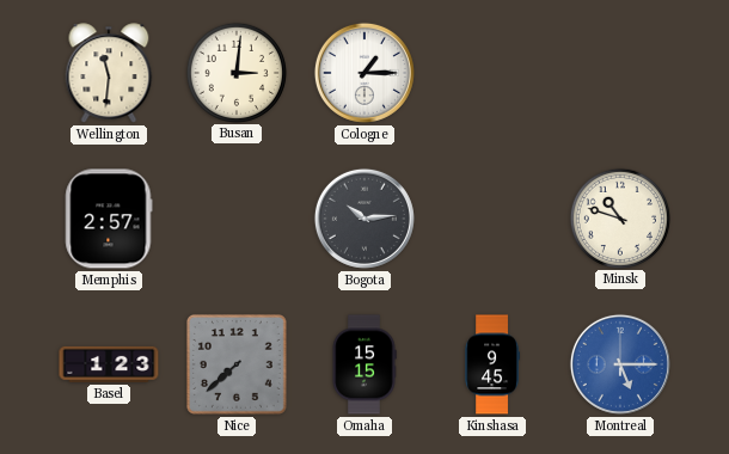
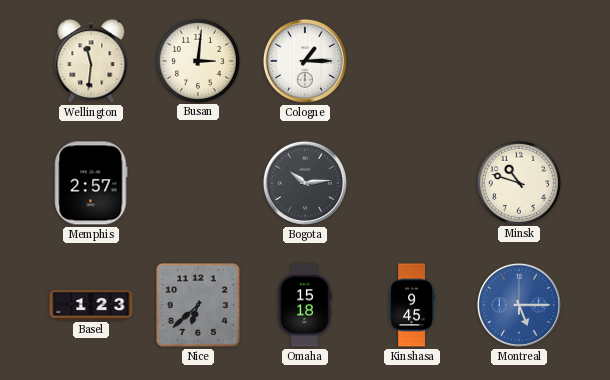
Nice: 7:38 -> 6:38 (198, 305)
Omaha: 15:15 -> 15:18 (305, 305)
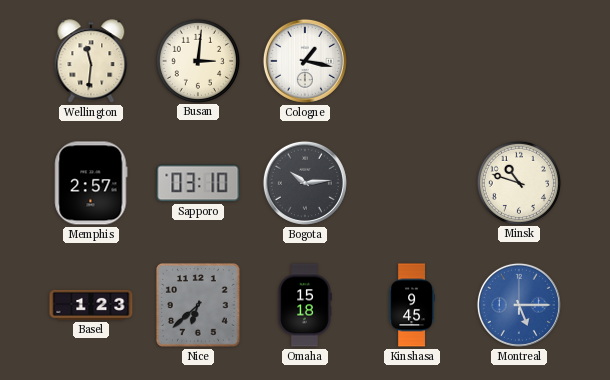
Cologne: 1:15 -> 1:17 (305, 61)
Sapporo: none -> 03:10 (198, 183)
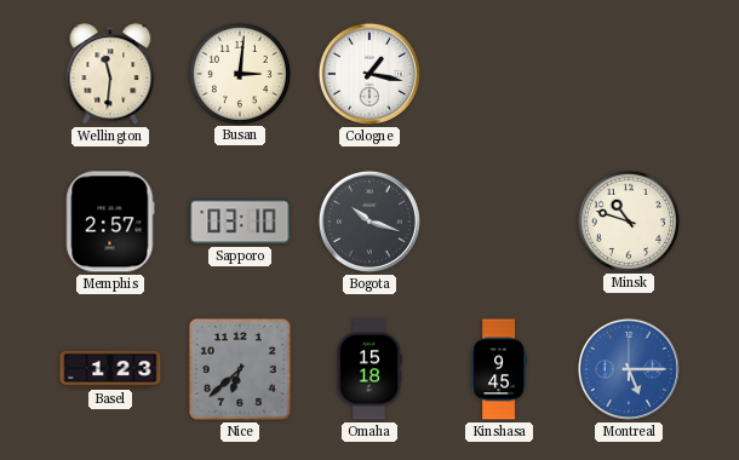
Bogota: 10:14 -> 10:18 (369, 222)
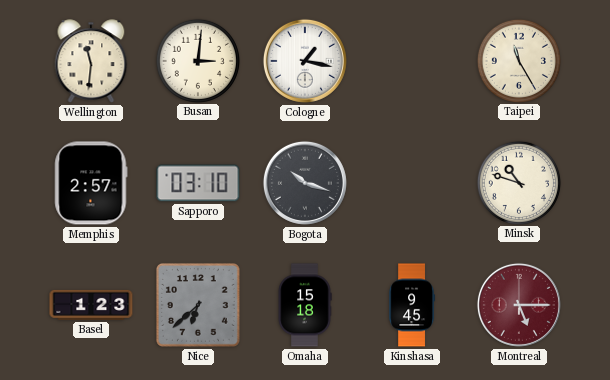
Taipei: none -> 11:25 (518, 60)
Montreal dial: blue -> burgundy (519, 305)
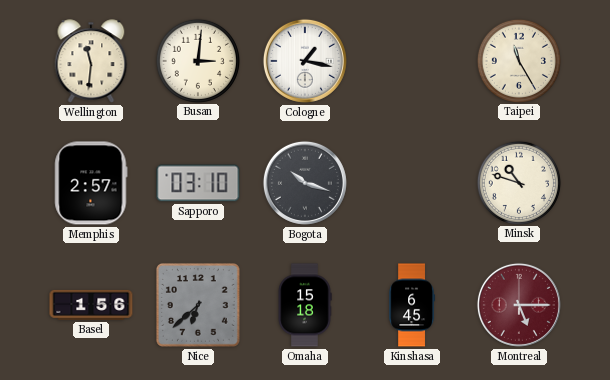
Basel: 1:23 -> 1:56 (91, 305)
Kinshasa: 9:45 -> 6:45 (411, 305)
